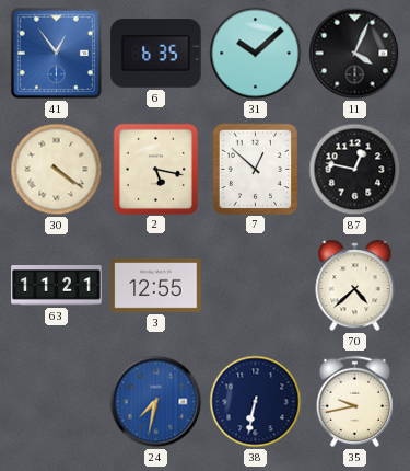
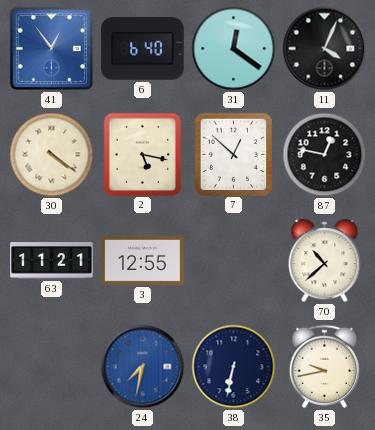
6: 6:35 -> 6:40 (143, 49)
31: 10:08 -> 12:21 (234, 49)
70: 4:38 -> 10:38 (325, 261)
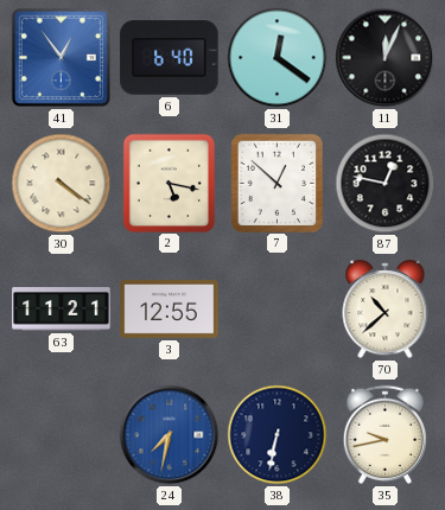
11: 4:04 -> 12:04 (386, 58)
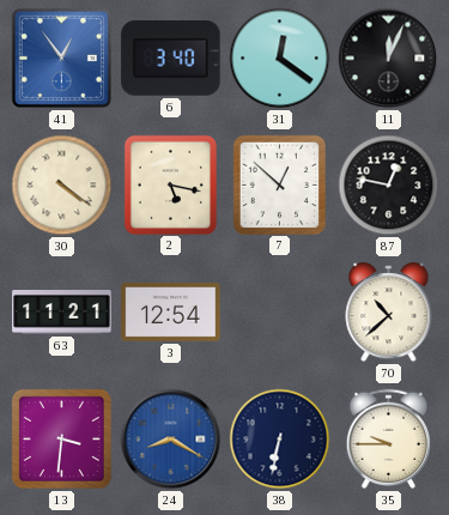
6: 6:40 -> 3:40 (171, 59)
3: 12:55 -> 12:54 (171, 311)
13: none -> 3:31 (61, 438)
24: 7:32 -> 8:20 (171, 440)
35: 9:43 -> 9:45 (388, 438)
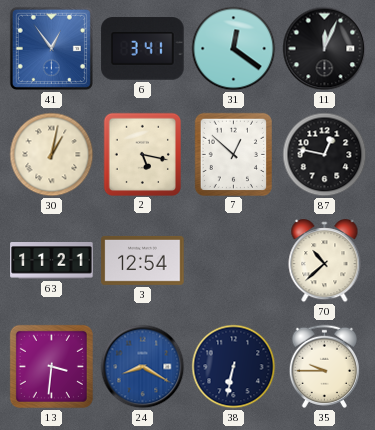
6: 3:40 -> 3:41 (143, 49)
30: 4:21 -> 1:02 (52, 155)
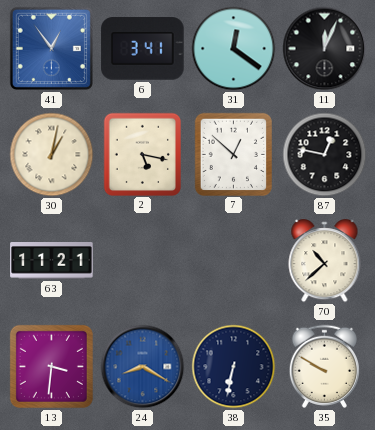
3: 12:54 -> none (143, 260)
35: 9:45 -> 9:50 (324, 366)
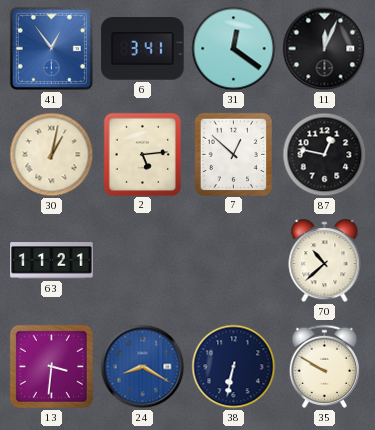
2: 5:17 -> 5:14 (142, 154)
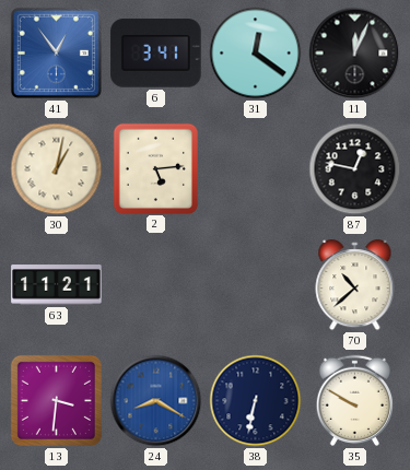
7: 12:52 -> none (233, 154)
